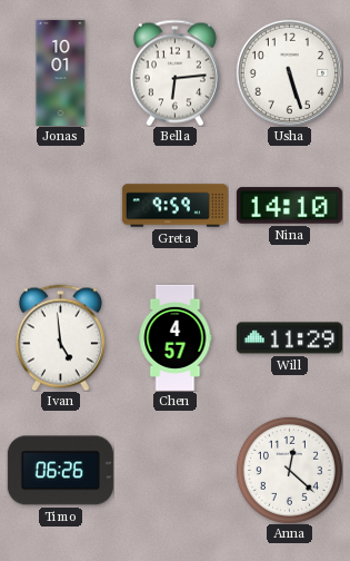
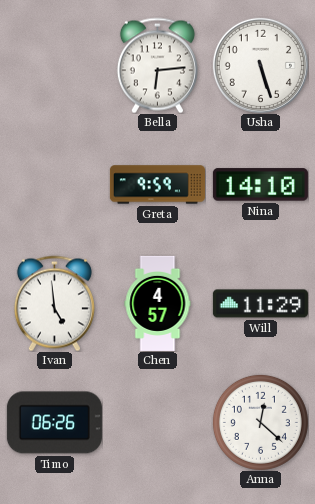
Jonas: 10:01 -> none (61, 72)
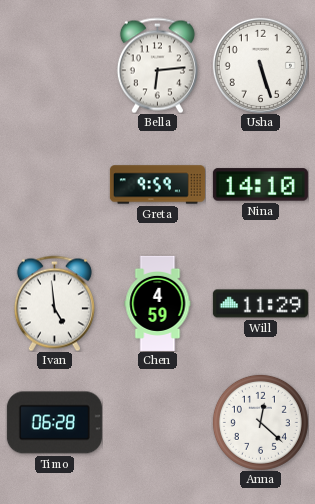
Chen: 4:57 -> 4:59 (158, 303)
Timo: 06:26 -> 06:28 (54, 423)
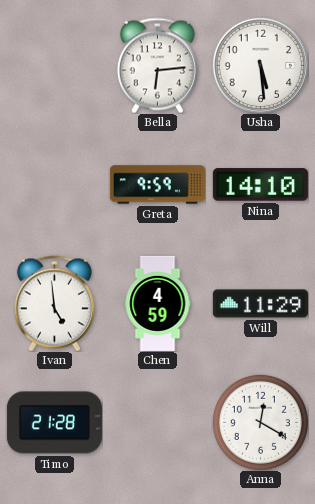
Usha: 5:27 -> 5:29 (260, 65)
Timo: 06:28 -> 21:28 (54, 423)
Anna: 12:22 -> 12:20 (260, 422)
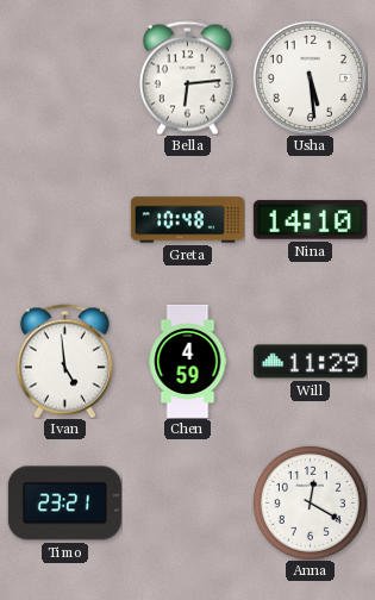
Greta: 9:59 -> 10:48 (187, 220)
Timo: 21:28 -> 23:21 (64, 504)
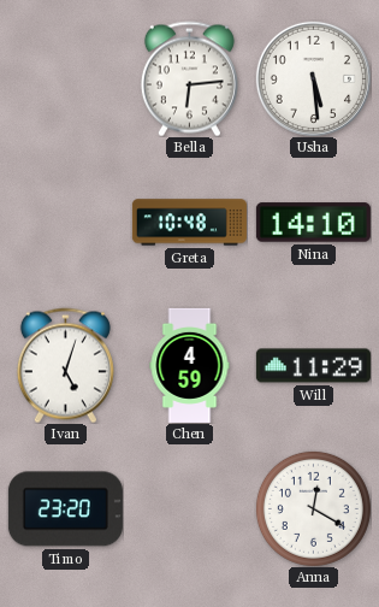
Ivan: 4:59 -> 5:03 (65, 365)
Timo: 23:21 -> 23:20 (65, 509)
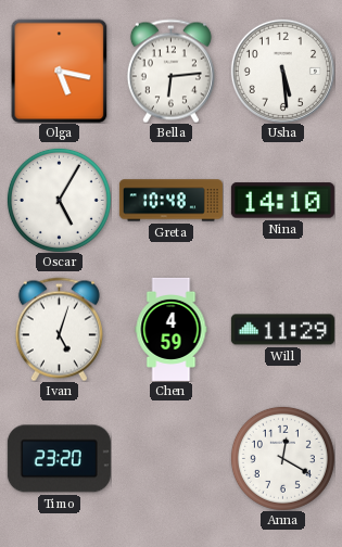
Olga: none -> 5:17 (60, 71)
Oscar: none -> 5:05 (59, 200)
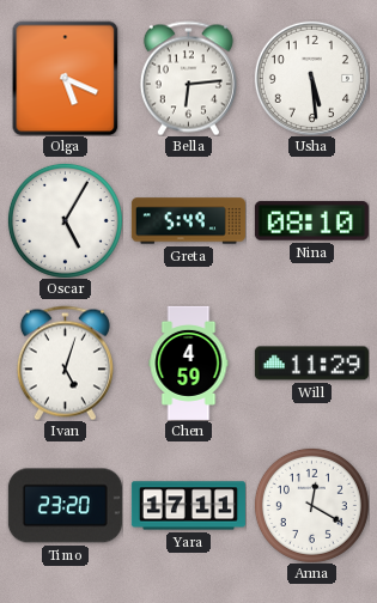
Olga: 5:17 -> 5:19 (66, 78)
Greta: 10:48 -> 5:49 (188, 221)
Nina: 14:10 -> 08:10 (311, 221)
Yara: none -> 17:11 (188, 506)
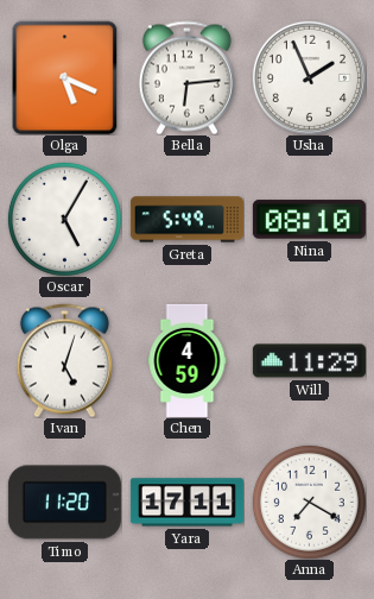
Usha: 5:29 -> 1:56 (309, 77)
Timo: 23:20 -> 11:20 (64, 503)
Anna: 12:20 -> 7:20 (309, 502)
